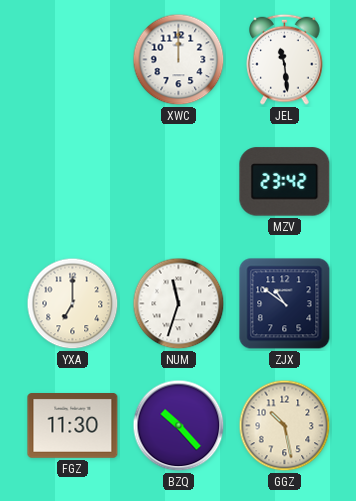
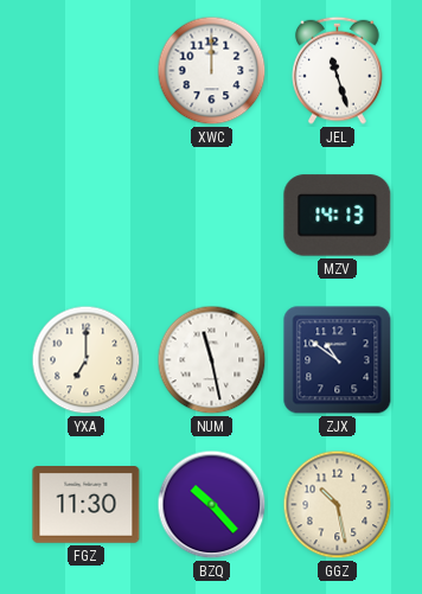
JEL: 11:29 -> 11:27 (338, 70)
MZV: 23:42 -> 14:13 (338, 216)
NUM: 11:33 -> 11:28 (212, 360)
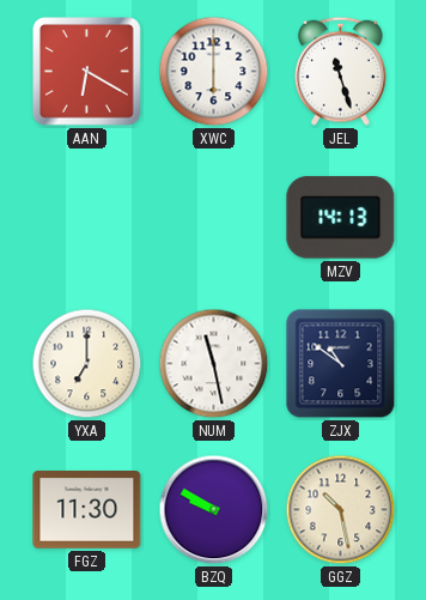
AAN: none -> 6:20 (87, 72)
XWC: 12:00 -> 6:00 (214, 72)
BZQ: 10:23 -> 9:50 (214, 510)
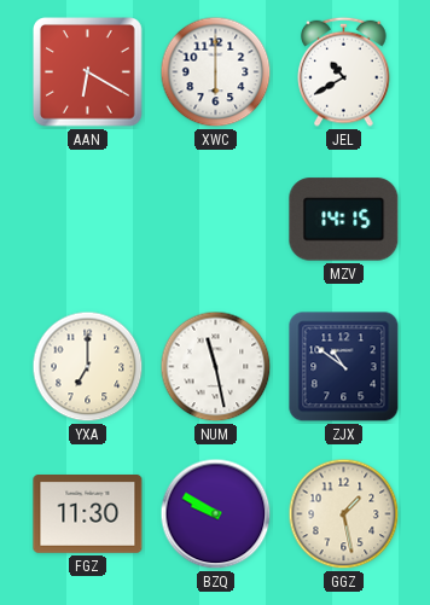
JEL: 11:27 -> 10:40 (344, 71)
MZV: 14:13 -> 14:15 (344, 220)
GGZ: 10:28 -> 1:28 (344, 514)
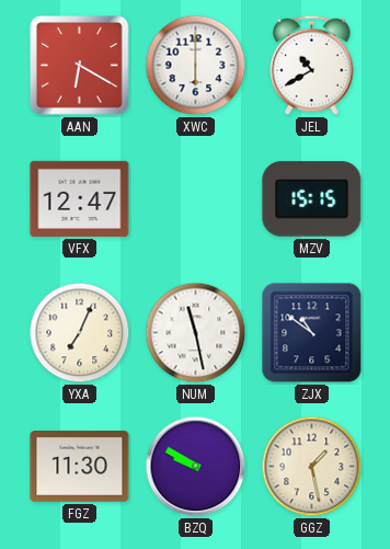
VFX: none -> 12:47 (80, 198)
MZV: 14:15 -> 15:15 (312, 199)
YXA: 7:00 -> 7:04 (80, 333)
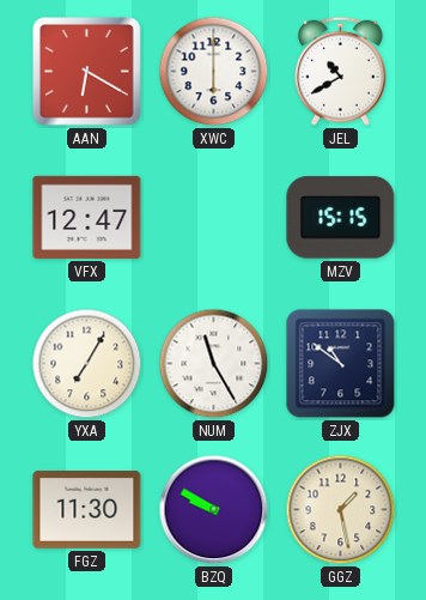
YXA: 7:04 -> 7:05 (87, 364)
NUM: 11:28 -> 11:25 (214, 364)
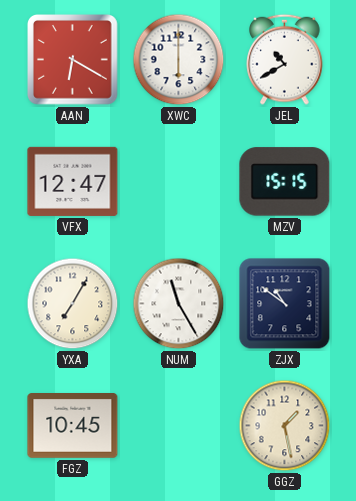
FGZ: 11:30 -> 10:45 (73, 426)
BZQ: 9:50 -> none (214, 510)
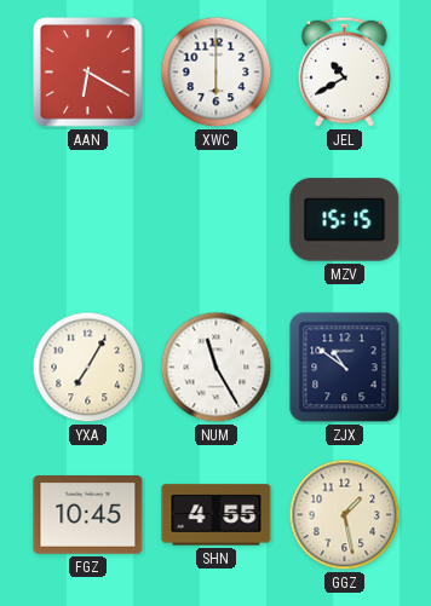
VFX: 12:47 -> none (73, 181)
SHN: none -> 4:55 (217, 515)
